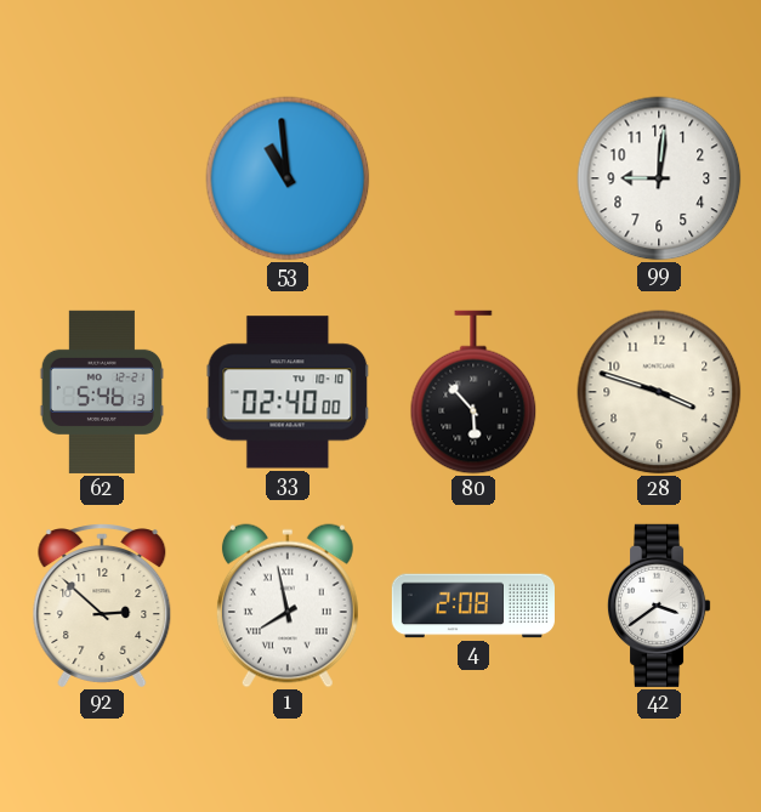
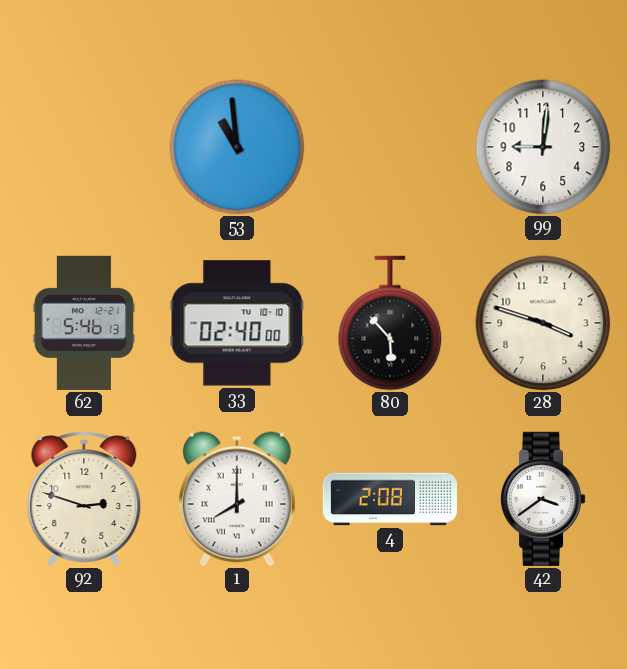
92: 2:52 -> 2:48 (84, 499)
1: 7:58 -> 8:00 (237, 499)
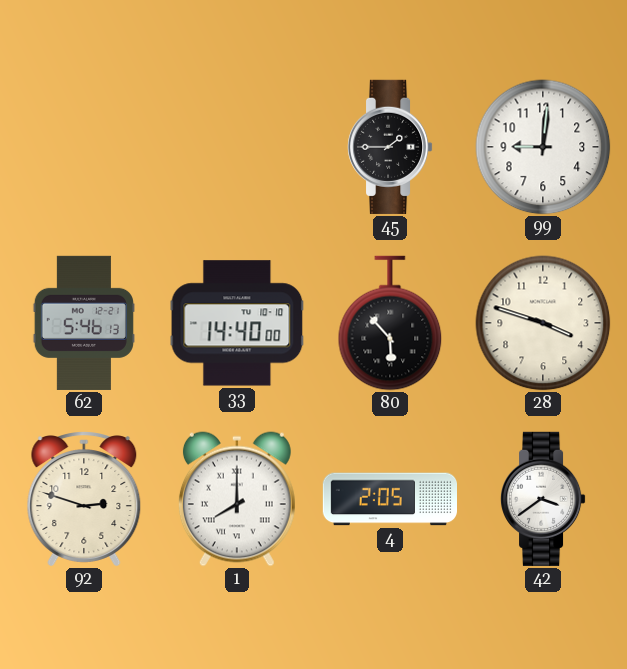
53: 10:59 -> none (237, 147)
45: none -> 1:45 (390, 147)
33: 02:40 -> 14:40 (237, 323)
4: 2:08 -> 2:05 (389, 499)
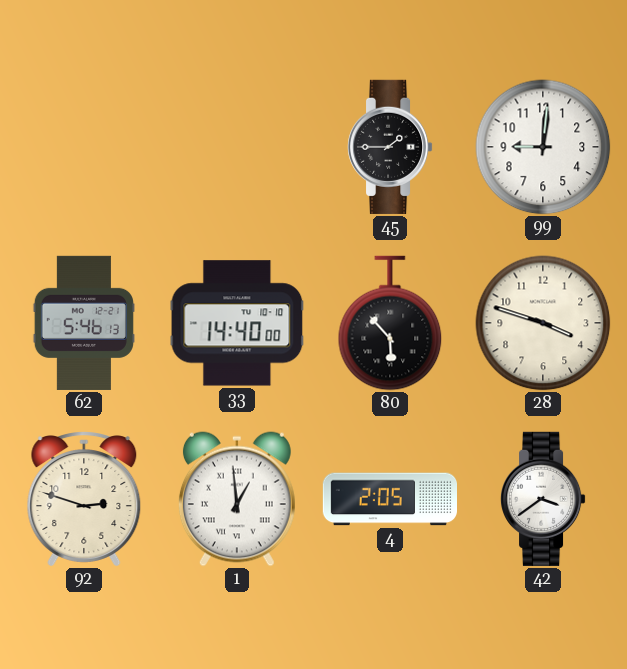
1: 8:00 -> 12:59 (237, 499)
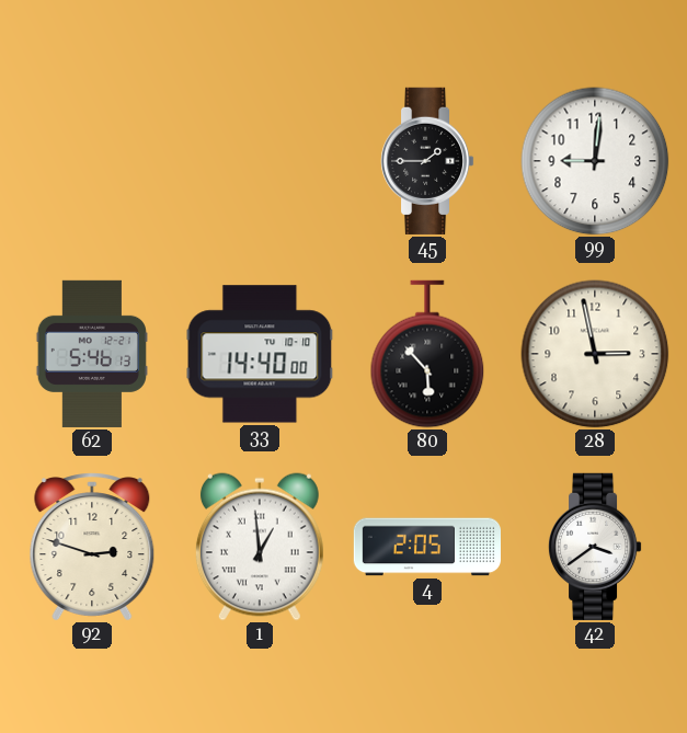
28: 3:48 -> 2:58 (595, 354)
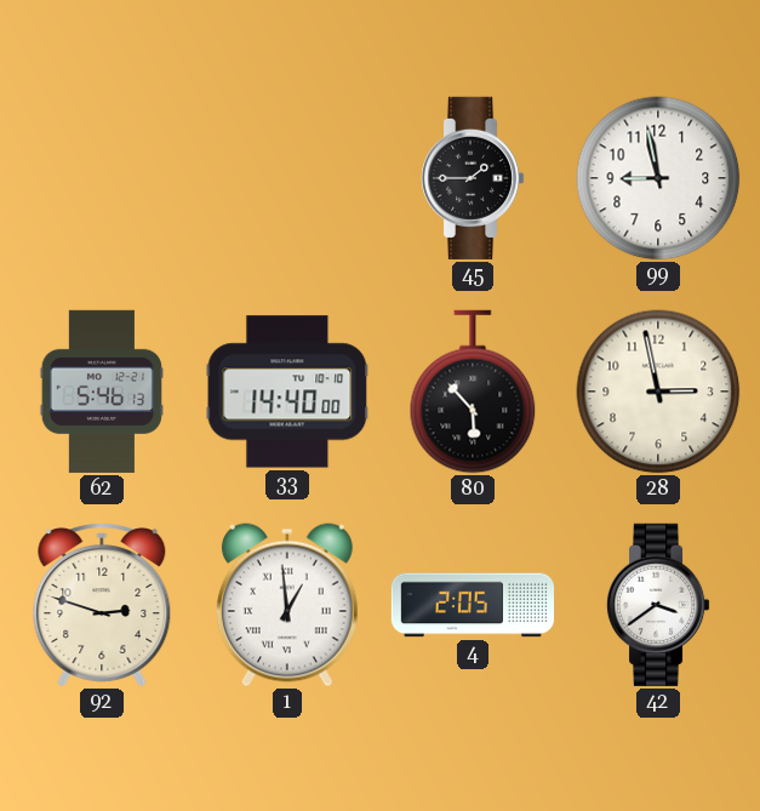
99: 9:01 -> 8:58 (658, 178)
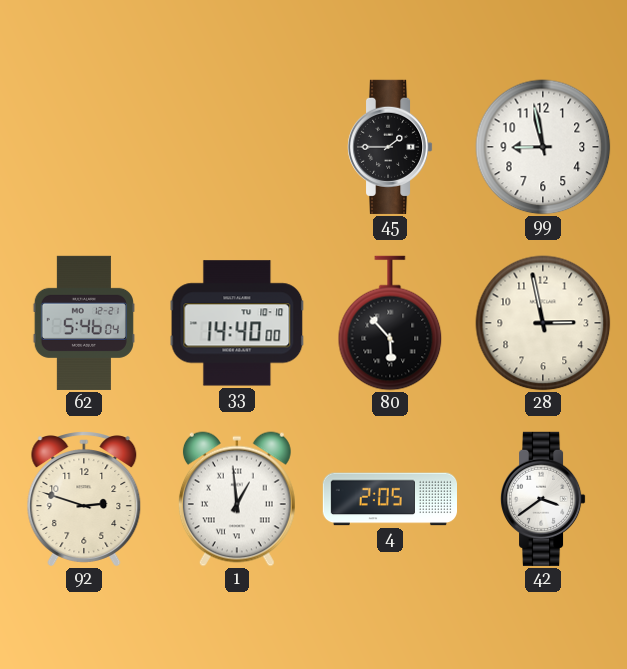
62: 5:46:13 -> 5:46:04 (84, 323)
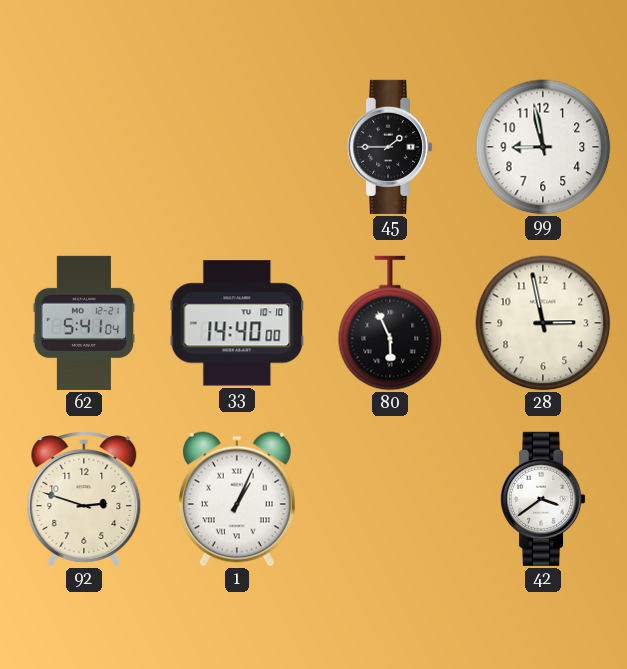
62: 5:46 -> 5:41 (84, 323)
80: 5:53 -> 5:56 (390, 323)
1: 12:59 -> 1:04 (237, 499)
4: 2:05 -> none (389, 499)
